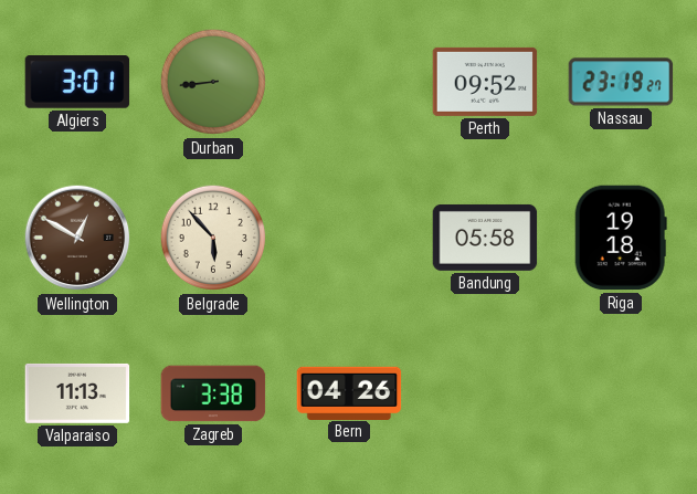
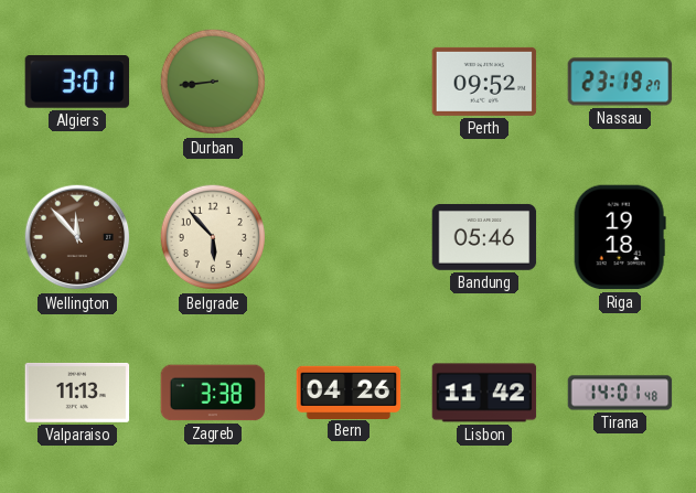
Wellington: 12:50 -> 11:53 (77, 237)
Bandung: 05:58 -> 05:46 (484, 237)
Lisbon: none -> 11:42 (484, 393)
Tirana: none -> 14:01 (620, 393)
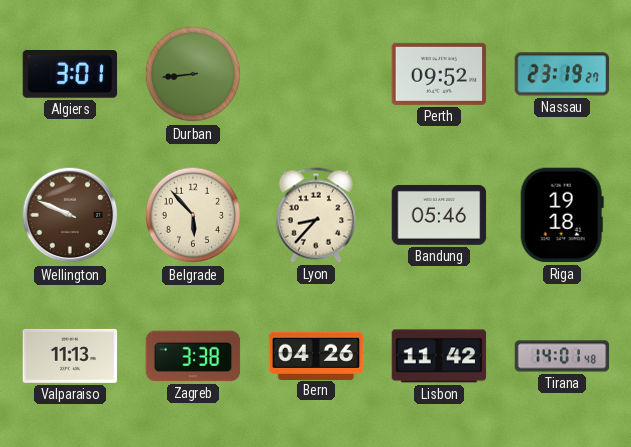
Wellington: 11:53 -> 9:49 (70, 215)
Lyon: none -> 8:37 (316, 215)
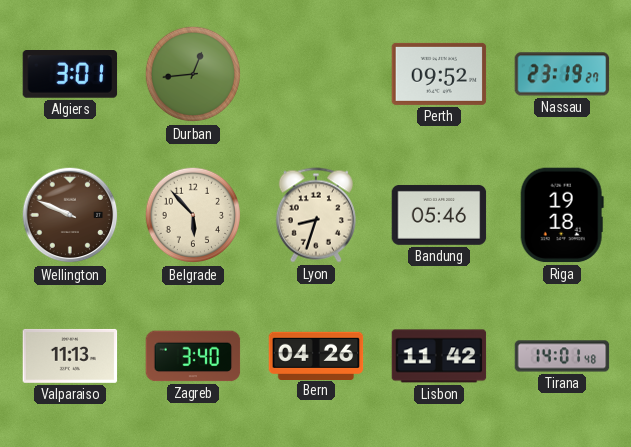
Durban: 8:44 -> 12:44 (193, 74)
Lyon: 8:37 -> 8:33 (316, 215)
Zagreb: 3:38 -> 3:40 (193, 356)
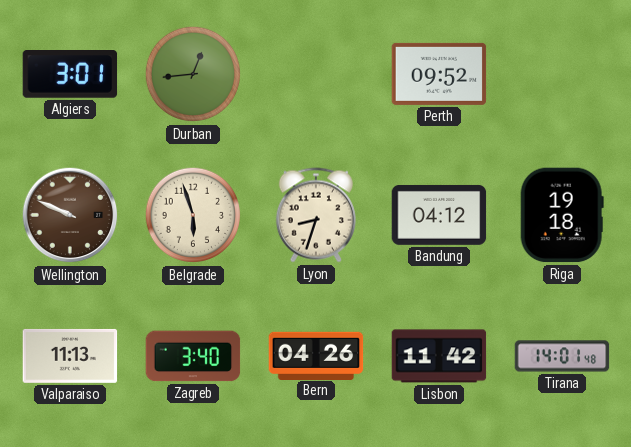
Nassau: 23:19 -> none (562, 74)
Belgrade: 5:53 -> 5:57 (193, 215)
Bandung: 05:46 -> 04:12 (439, 215)
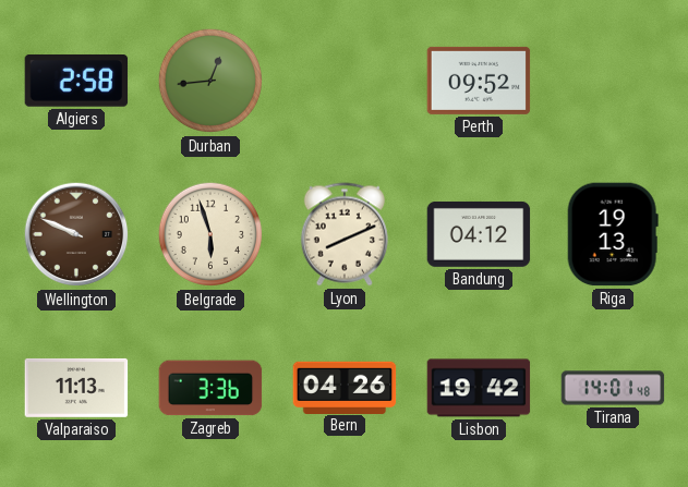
Algiers: 3:01 -> 2:58 (76, 82)
Lyon: 8:33 -> 8:11 (345, 234)
Riga: 19:18 -> 19:13 (613, 234)
Zagreb: 3:40 -> 3:36 (210, 388)
Lisbon: 11:42 -> 19:42 (479, 388)
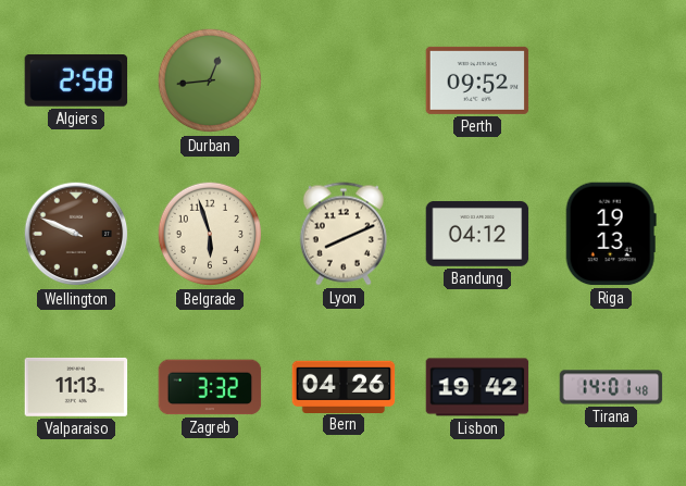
Zagreb: 3:36 -> 3:32 (210, 387)
